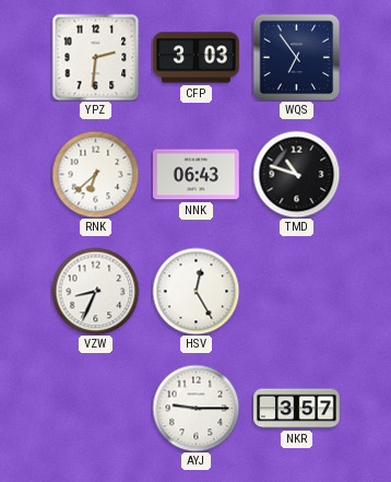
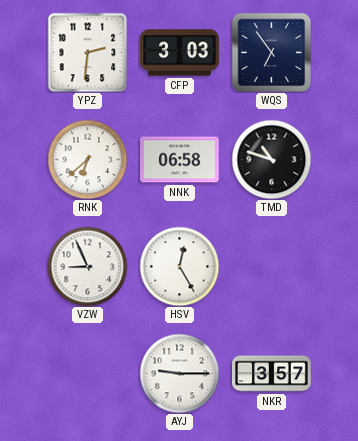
NNK: 06:43 -> 06:58 (180, 160)
VZW: 8:34 -> 8:56 (87, 266)
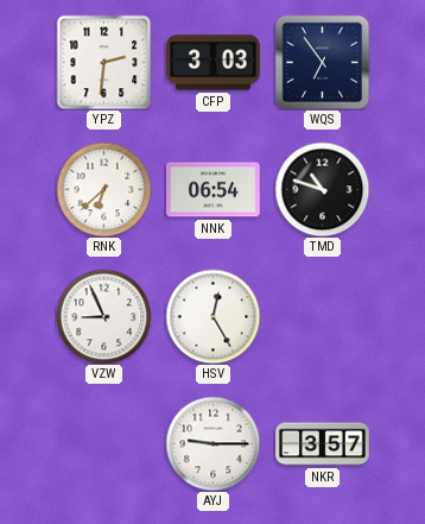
NNK: 06:58 -> 06:54 (214, 190)
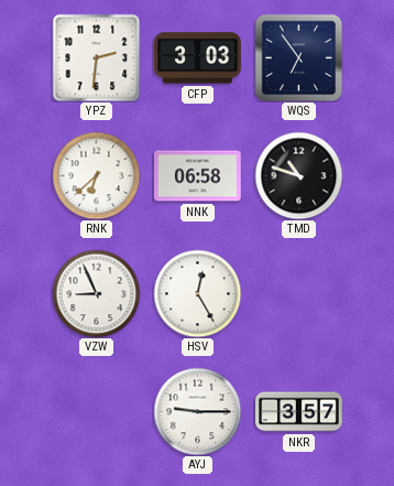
NNK: 06:54 -> 06:58 (198, 176)
